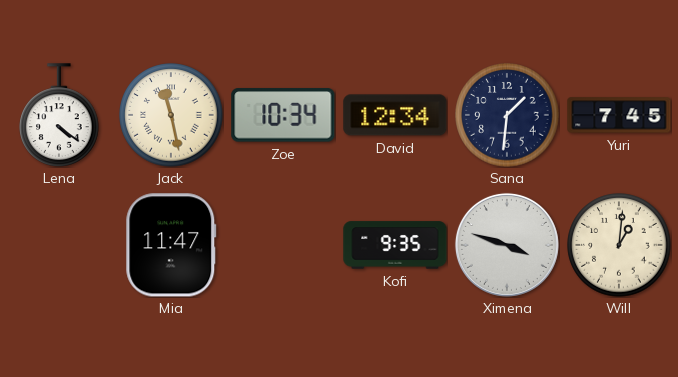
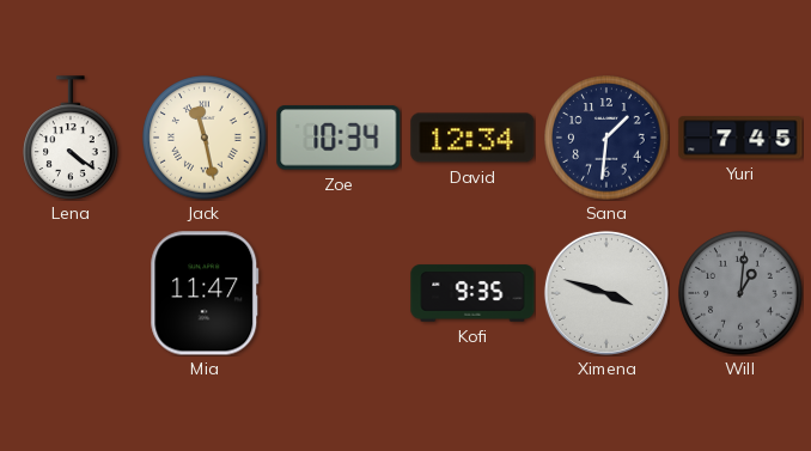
Will dial: cream -> grey (740, 293)
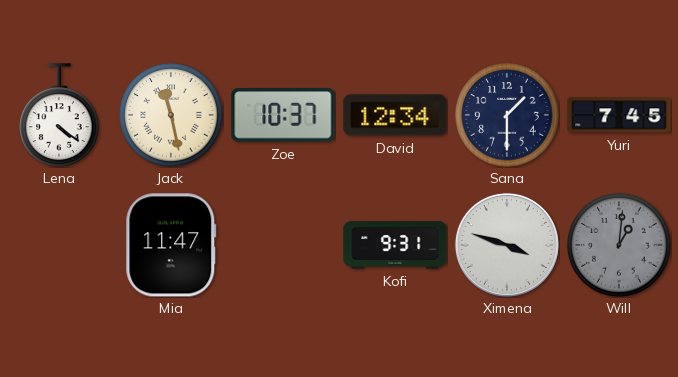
Zoe: 10:34 -> 10:37 (283, 115)
Sana: 1:31 -> 1:30 (507, 115)
Kofi: 9:35 -> 9:31 (395, 245)
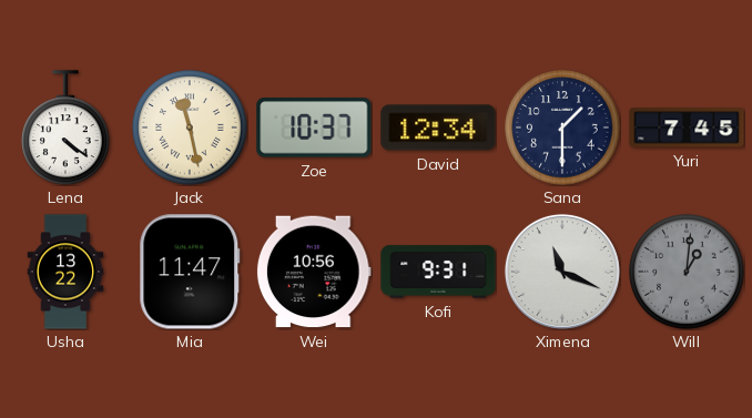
Usha: none -> 13:22 (65, 272)
Wei: none -> 10:56 (314, 272)
Ximena: 3:48 -> 11:19 (562, 272)
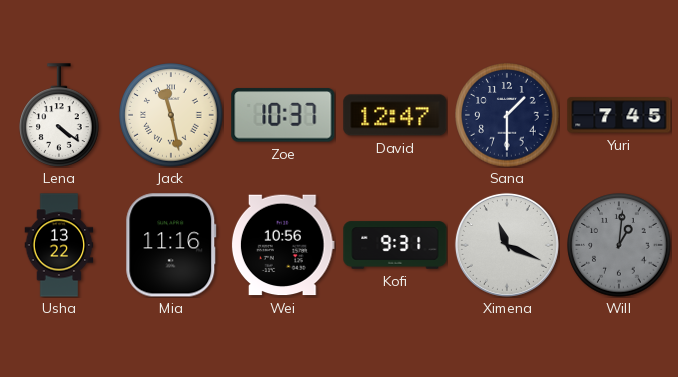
David: 12:34 -> 12:47 (395, 115)
Mia: 11:47 -> 11:16 (171, 245)
